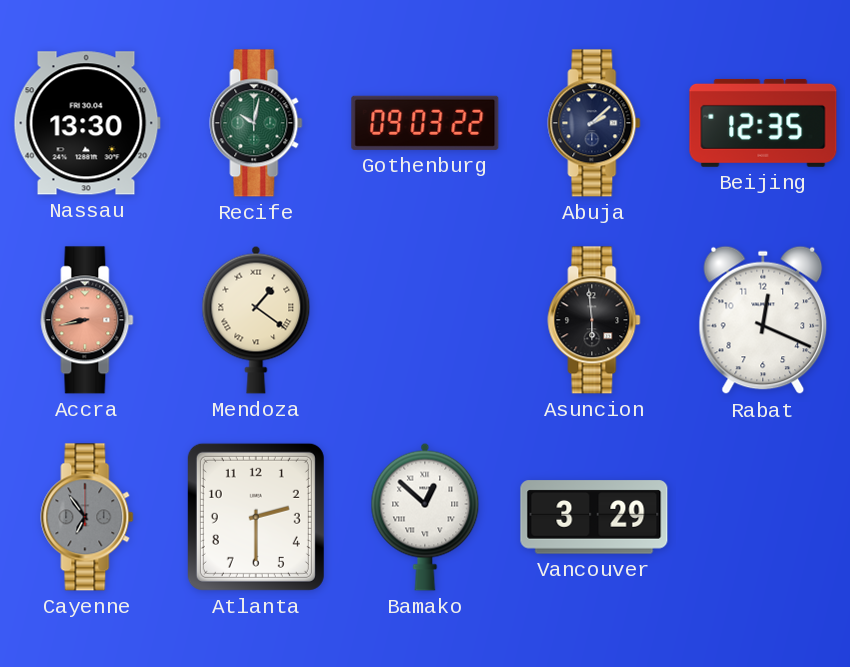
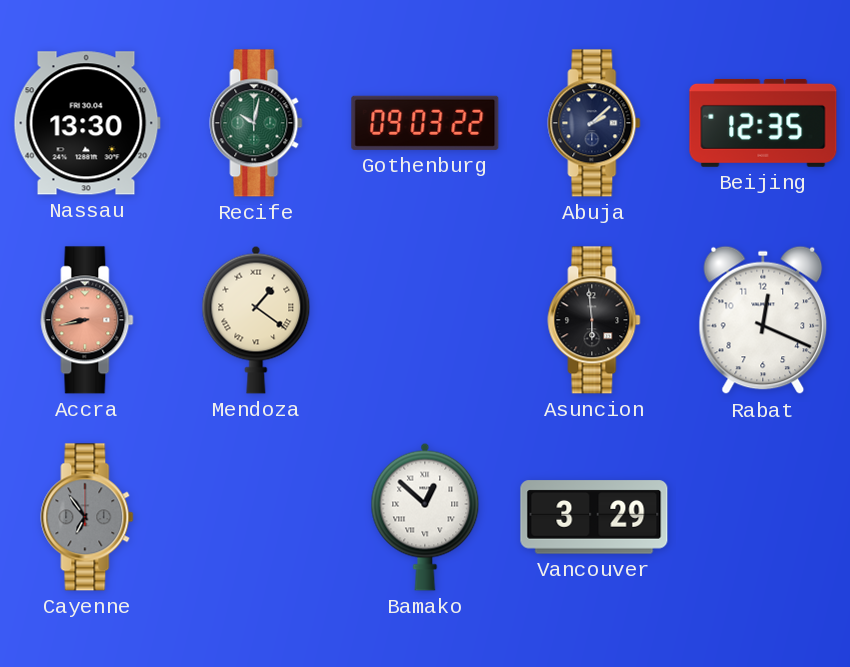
Atlanta: 2:30 -> none (256, 517)
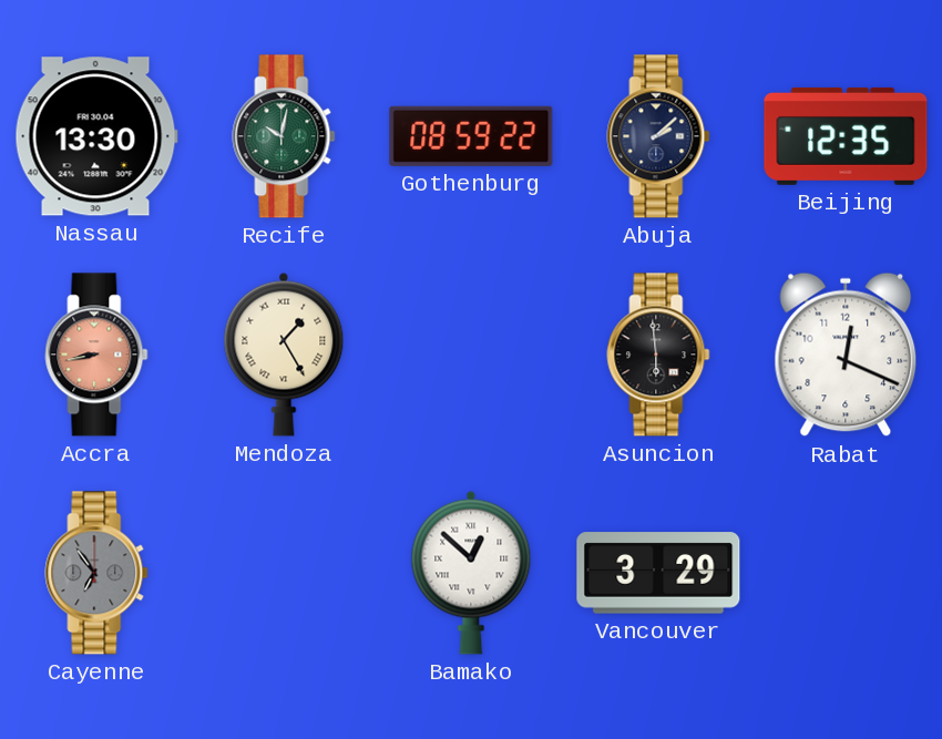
Gothenburg: 09:03 -> 08:59 (471, 136)
Mendoza: 1:21 -> 1:25 (284, 355)
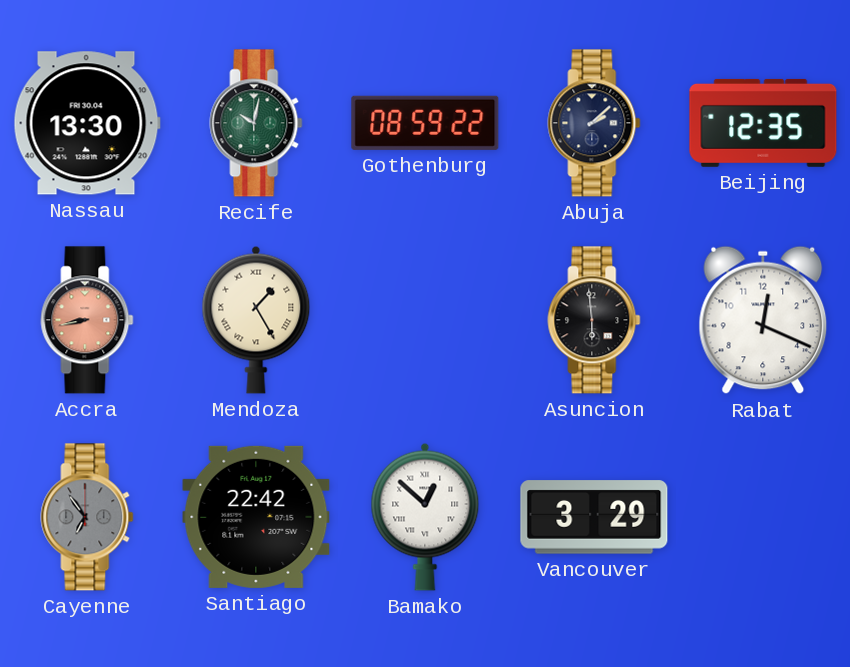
Santiago: none -> 22:42 (256, 517)
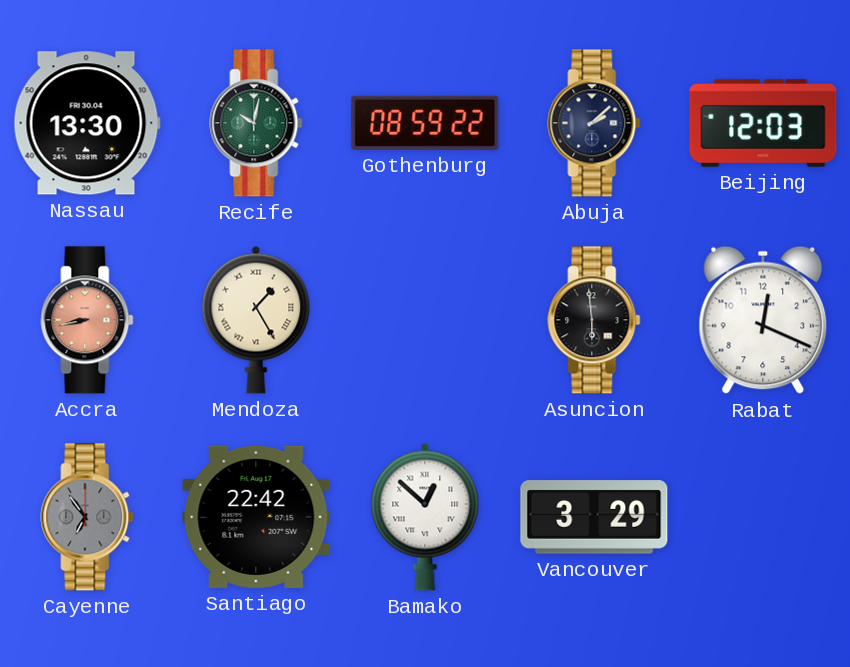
Beijing: 12:35 -> 12:03 (763, 123)
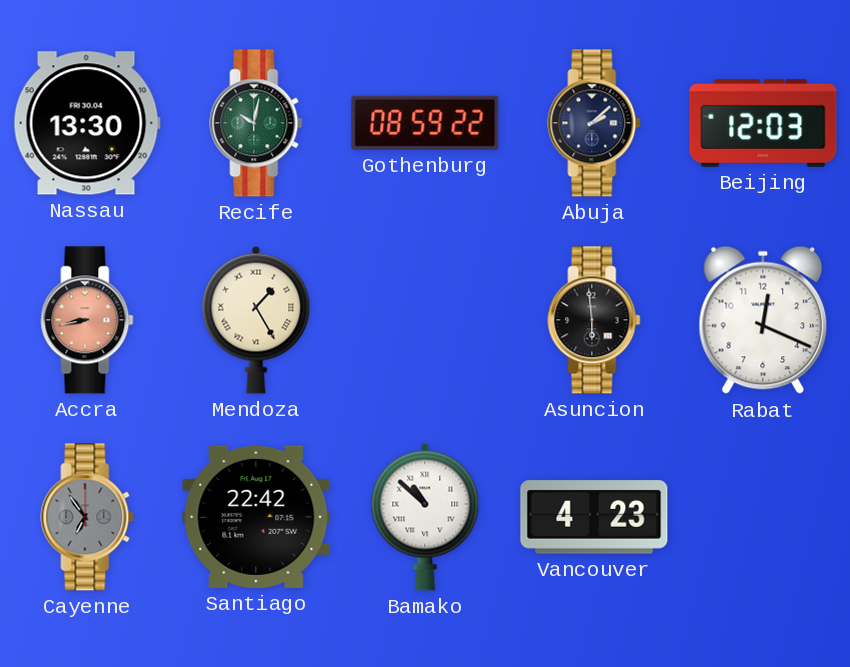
Bamako: 12:52 -> 10:52 (425, 517)
Vancouver: 3:29 -> 4:23 (594, 517)
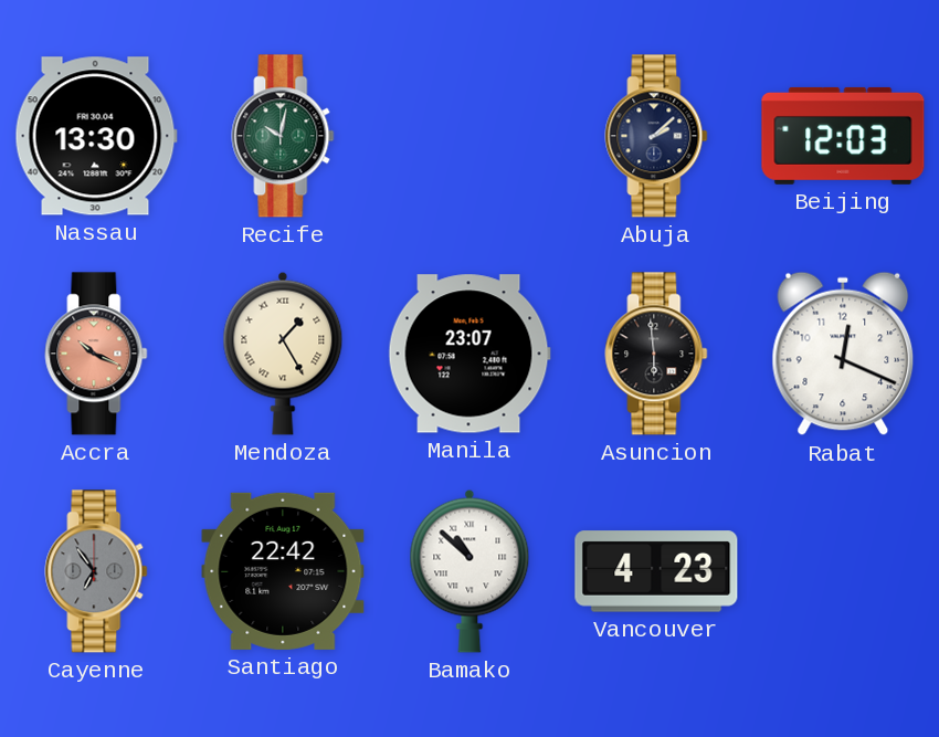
Gothenburg: 08:59 -> none (425, 123)
Accra: 8:43 -> 10:19 (96, 354)
Manila: none -> 23:07 (469, 354)
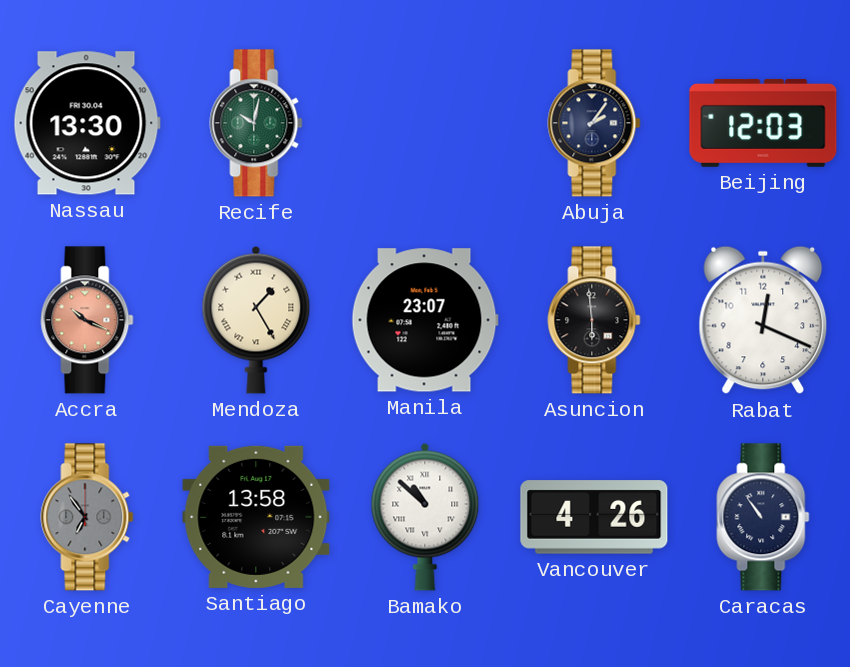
Abuja: 2:08 -> 2:06 (594, 123)
Santiago: 22:42 -> 13:58 (256, 517)
Vancouver: 4:23 -> 4:26 (594, 517)
Caracas: none -> 10:54 (763, 517)
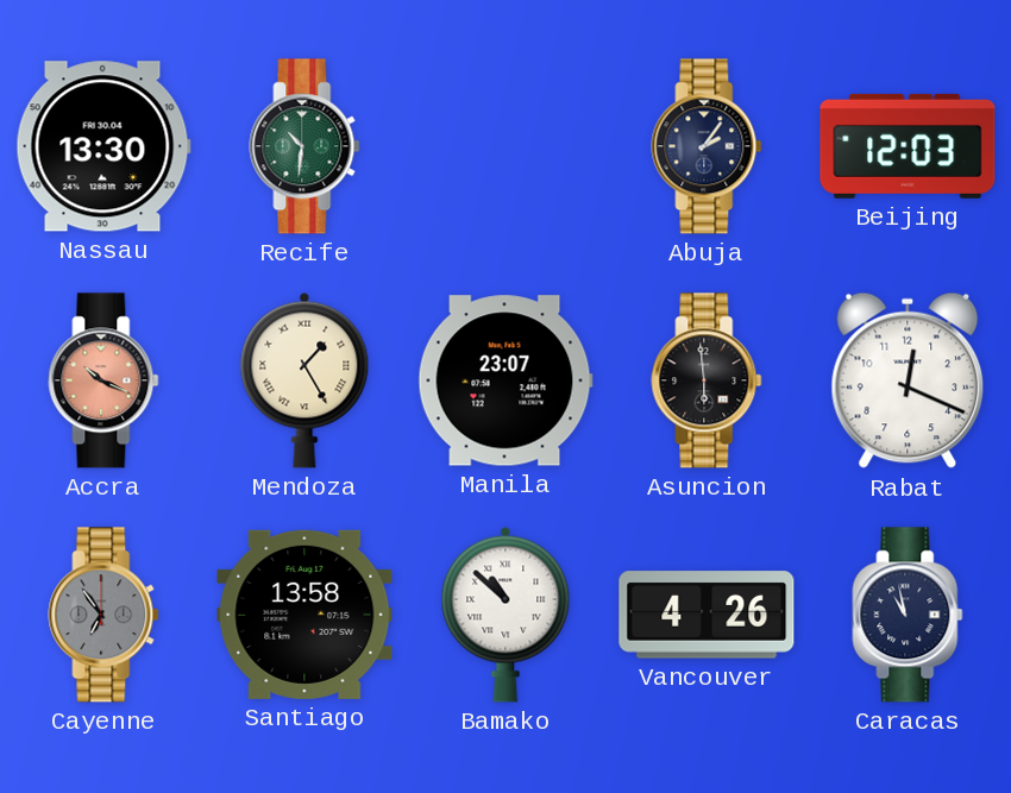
Recife: 10:02 -> 10:31 (304, 146)
Caracas: 10:54 -> 10:58 (908, 615)
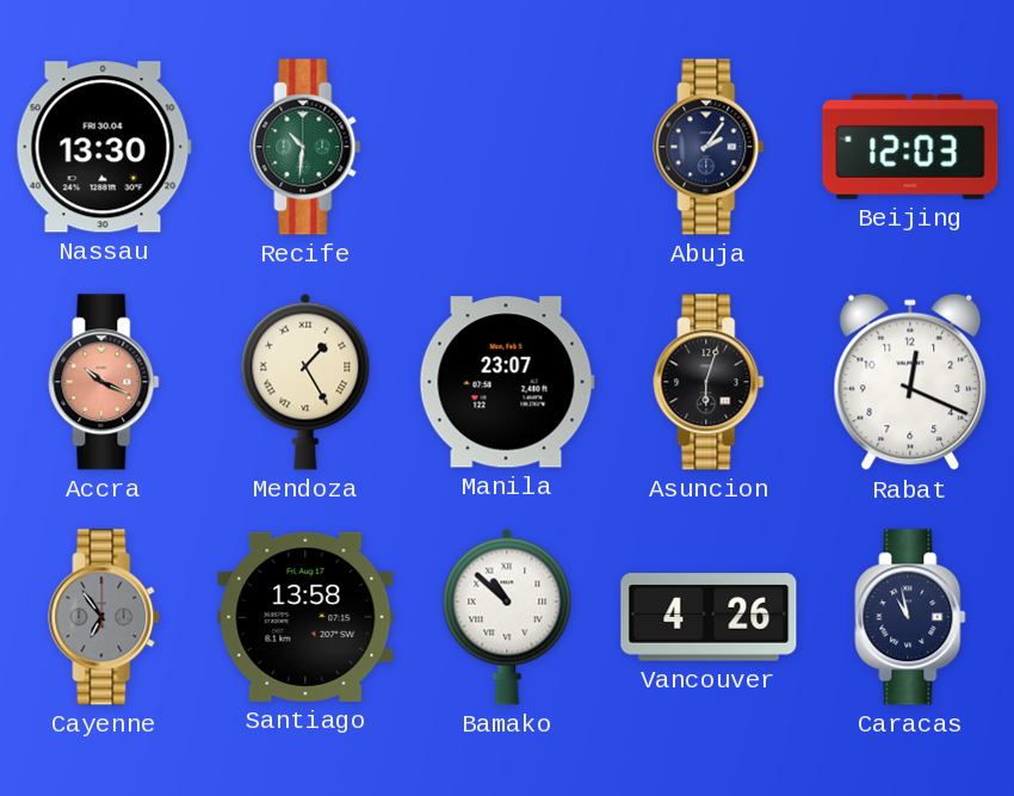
Asuncion: 5:59 -> 6:03 (709, 382)
